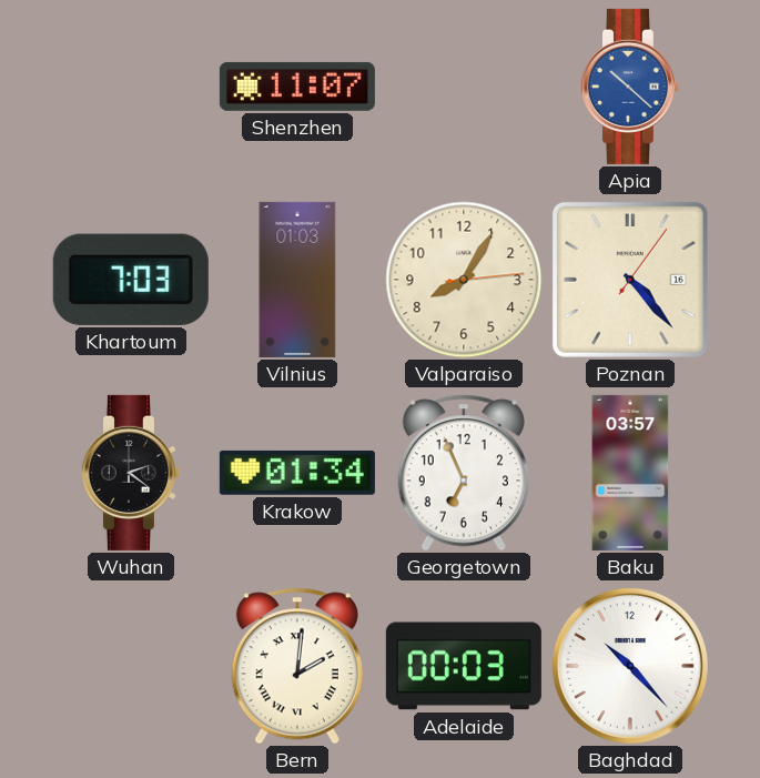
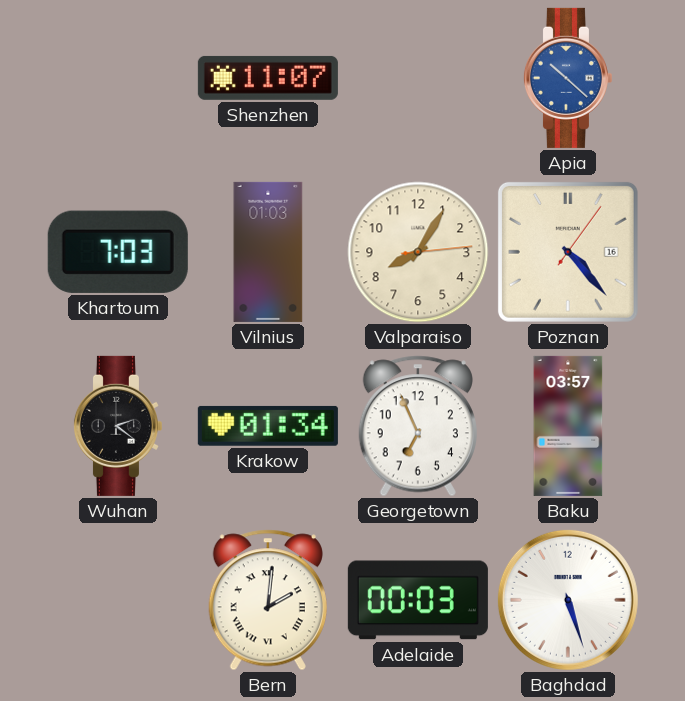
Baghdad: 10:23 -> 5:27 (568, 600)
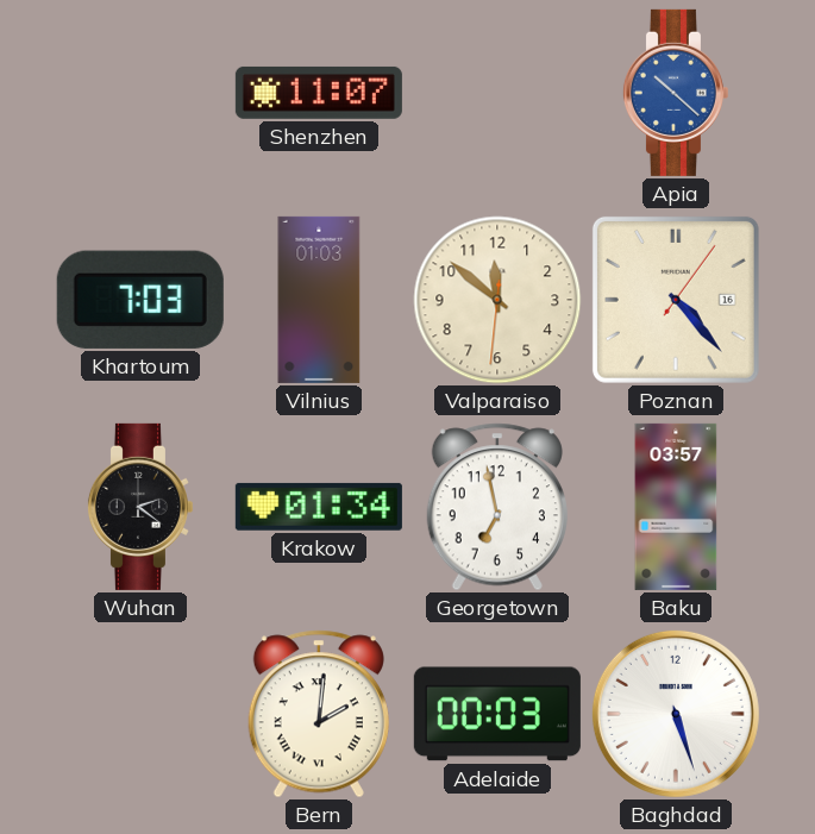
Valparaiso: 8:05 -> 11:51 (497, 300)
Georgetown: 6:56 -> 6:58 (497, 507)
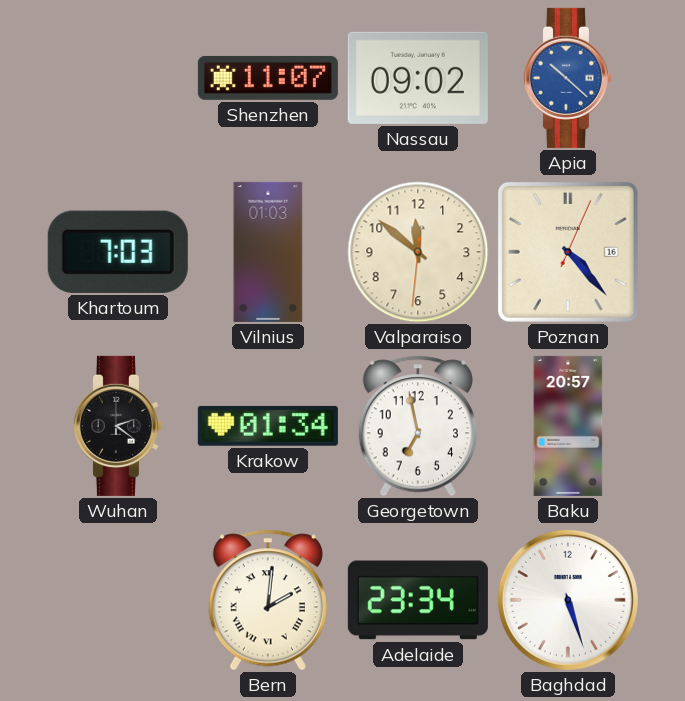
Nassau: none -> 09:02 (418, 78)
Poznan: 4:23:06 -> 4:23:04 (568, 252)
Baku: 03:57 -> 20:57 (568, 426)
Adelaide: 00:03 -> 23:34 (418, 600)
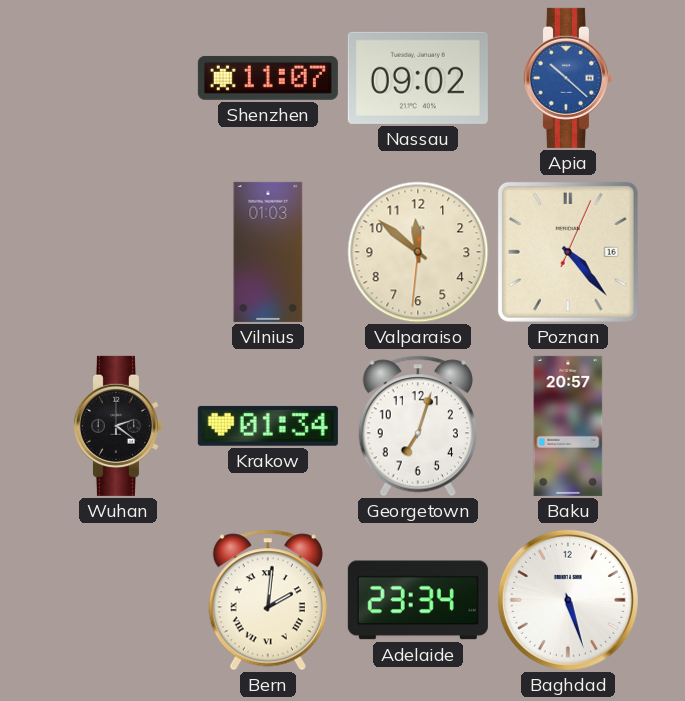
Khartoum: 7:03 -> none (118, 252)
Georgetown: 6:58 -> 7:03 (418, 426)
